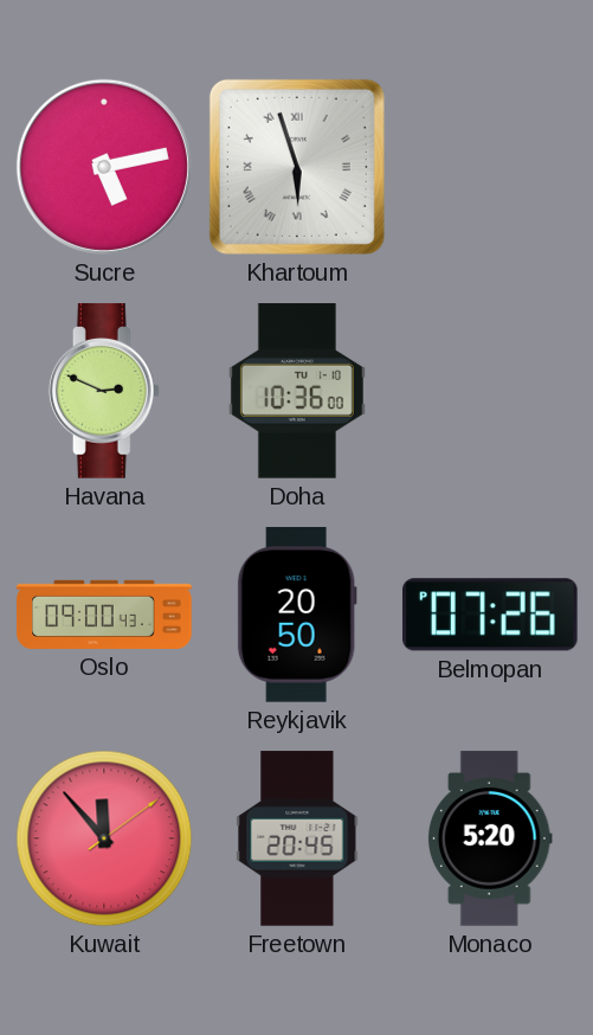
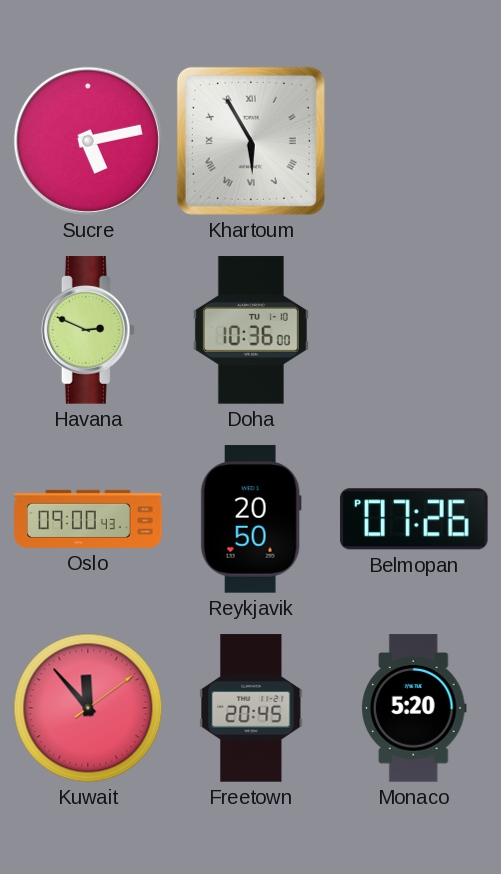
Khartoum: 5:57 -> 5:55 (251, 141)
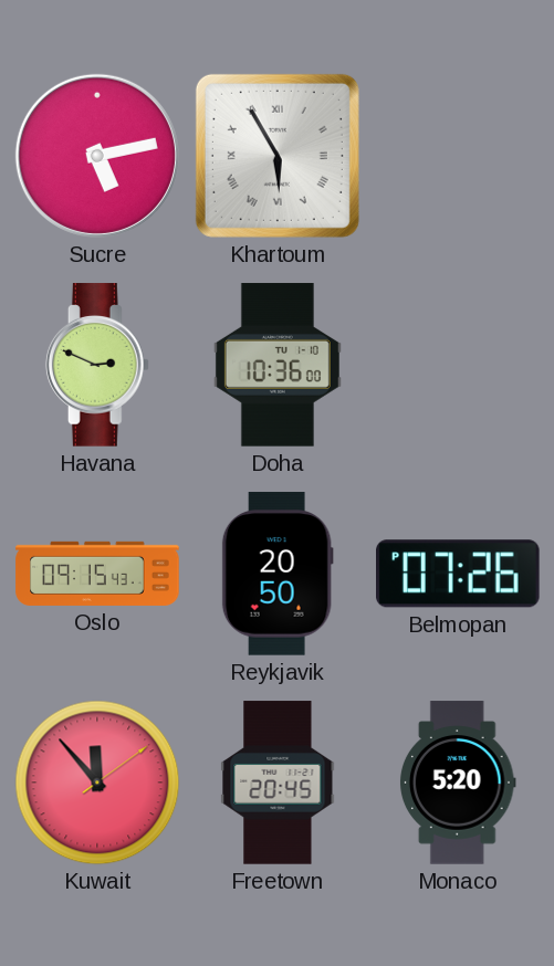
Oslo: 09:00 -> 09:15 (97, 574)
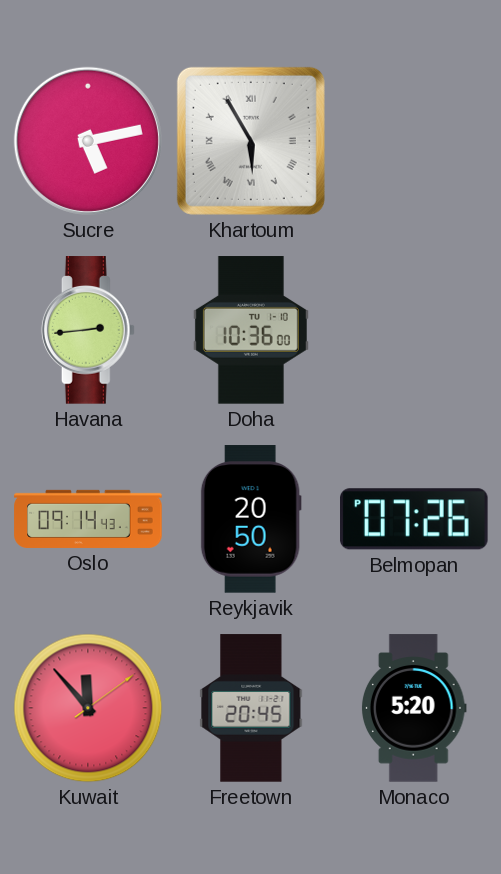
Havana: 2:49 -> 2:44 (88, 330)
Oslo: 09:15 -> 09:14 (88, 519)
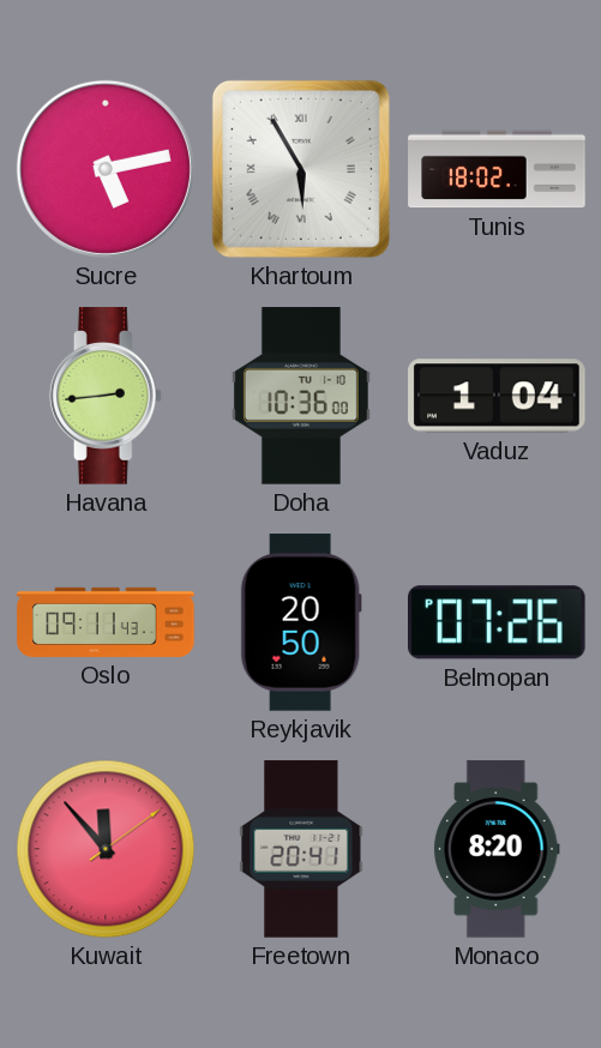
Tunis: none -> 18:02 (497, 169)
Vaduz: none -> 1:04 (497, 396)
Oslo: 09:14 -> 09:11 (106, 622)
Freetown: 20:45 -> 20:41 (301, 849)
Monaco: 5:20 -> 8:20 (497, 849)
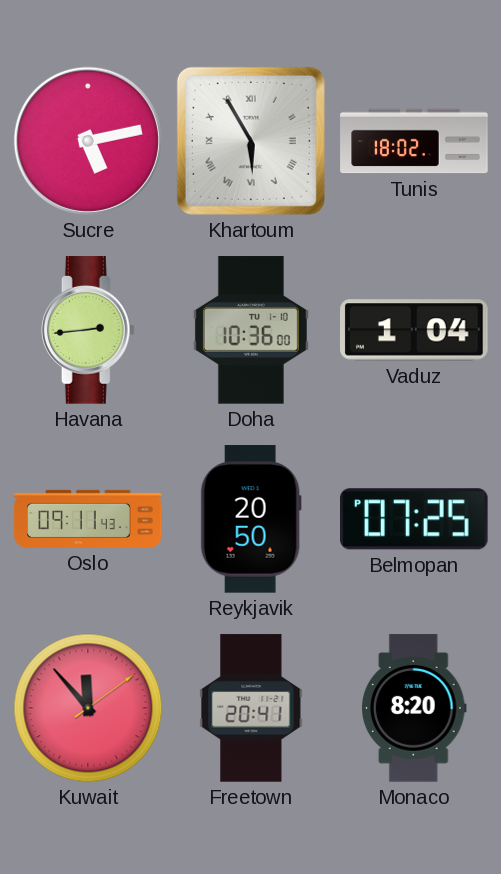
Belmopan: 07:26 -> 07:25 (415, 519)
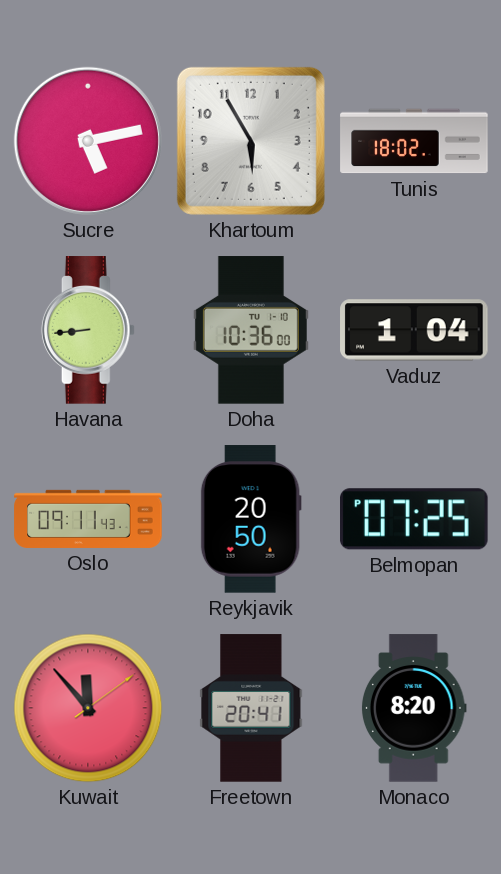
Khartoum numerals: Roman -> Arabic (251, 141)
Havana: 2:44 -> 8:44 (88, 330)
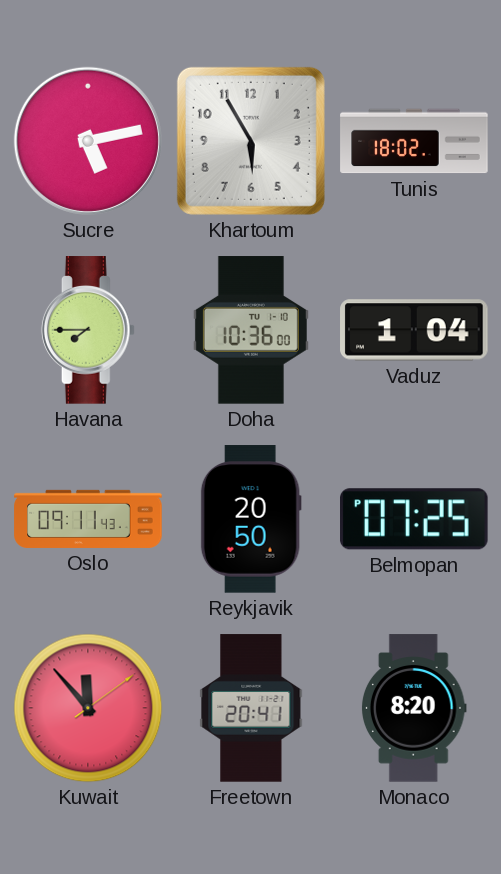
Havana: 8:44 -> 7:45 (88, 330)
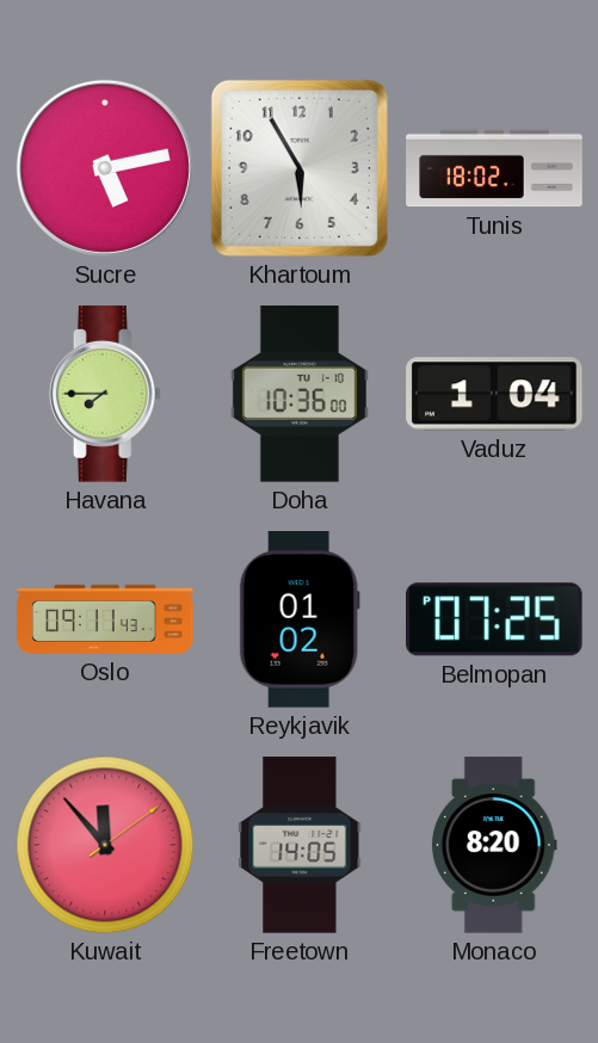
Reykjavik: 20:50 -> 01:02 (300, 619)
Freetown: 20:41 -> 14:05 (300, 845)
